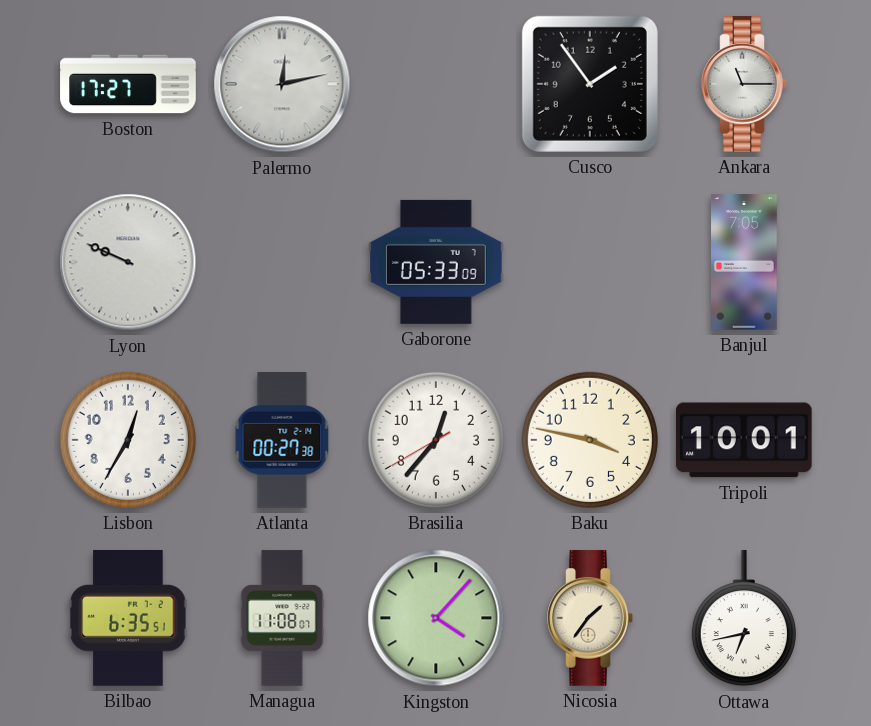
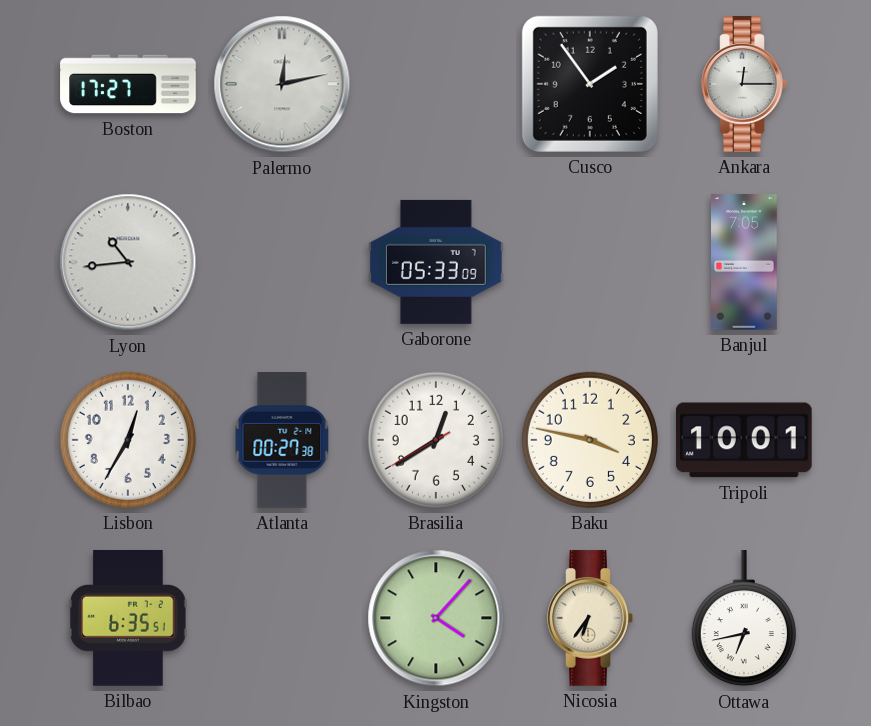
Ankara: 11:15 -> 12:15 (744, 84)
Lyon: 9:49 -> 10:44 (128, 262)
Brasilia: 12:36 -> 12:39 (436, 440)
Managua: 11:08 -> none (282, 618)
Nicosia: 1:36 -> 6:36 (590, 618)
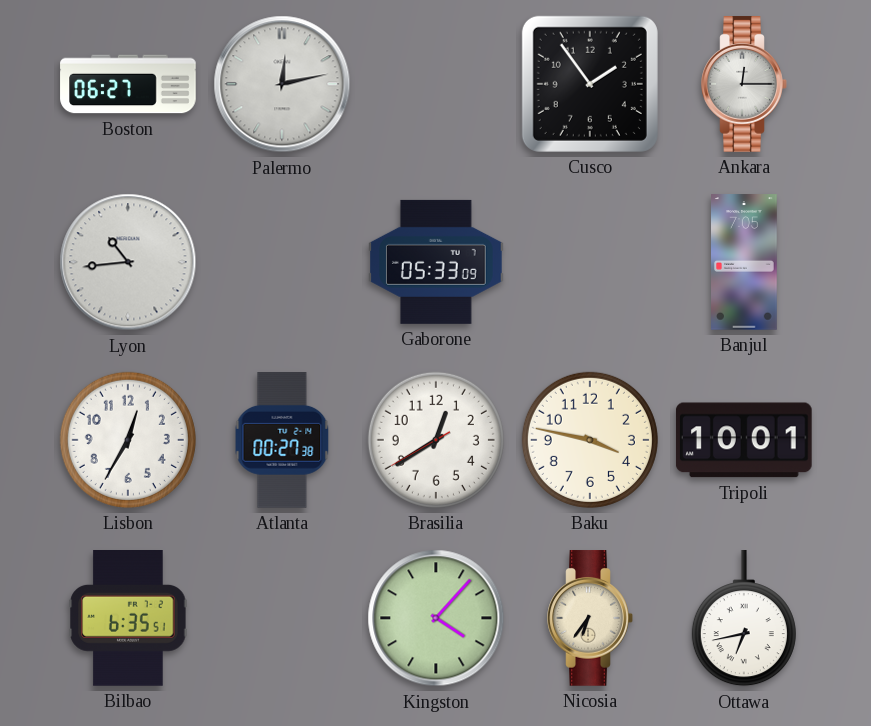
Boston: 17:27 -> 06:27 (128, 84)
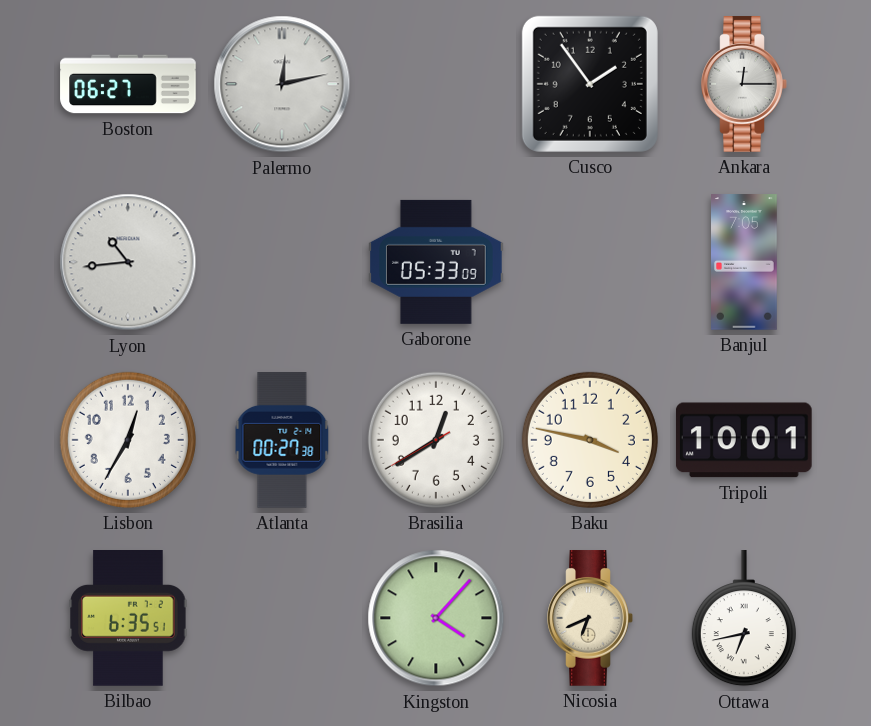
Nicosia: 6:36 -> 6:41 (590, 618)
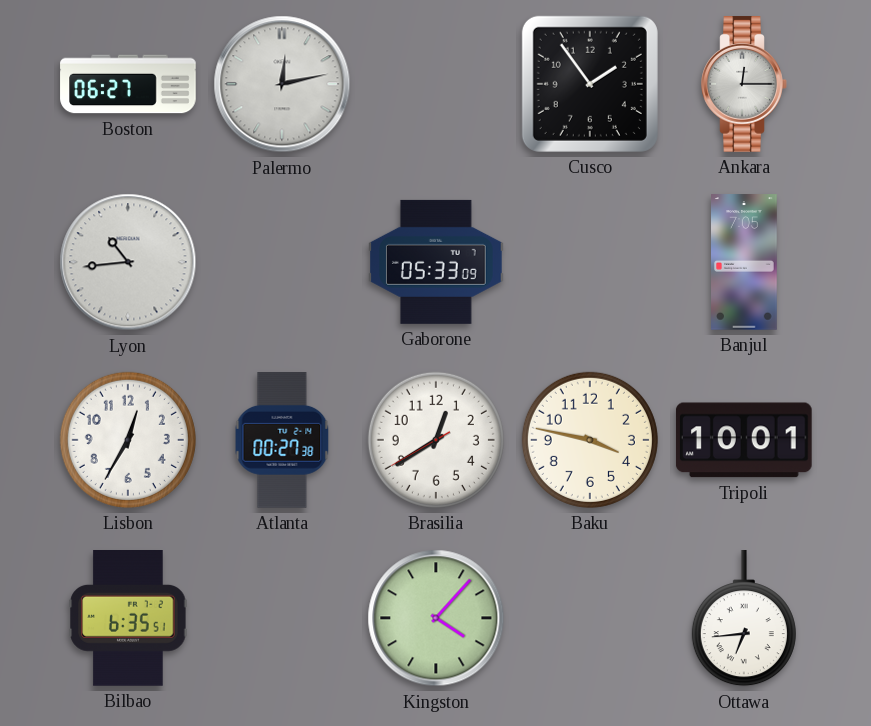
Nicosia: 6:41 -> none (590, 618)
Ottawa: 6:43 -> 6:44 (744, 619)
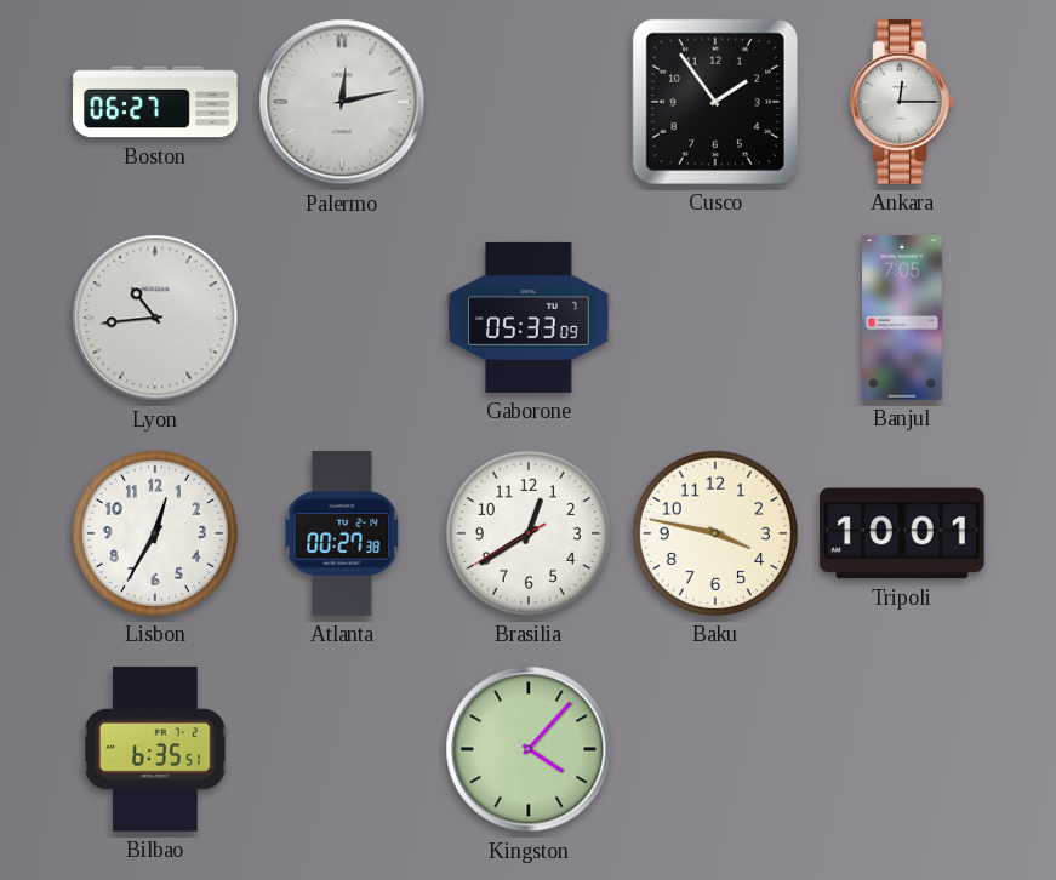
Ottawa: 6:44 -> none (744, 619)
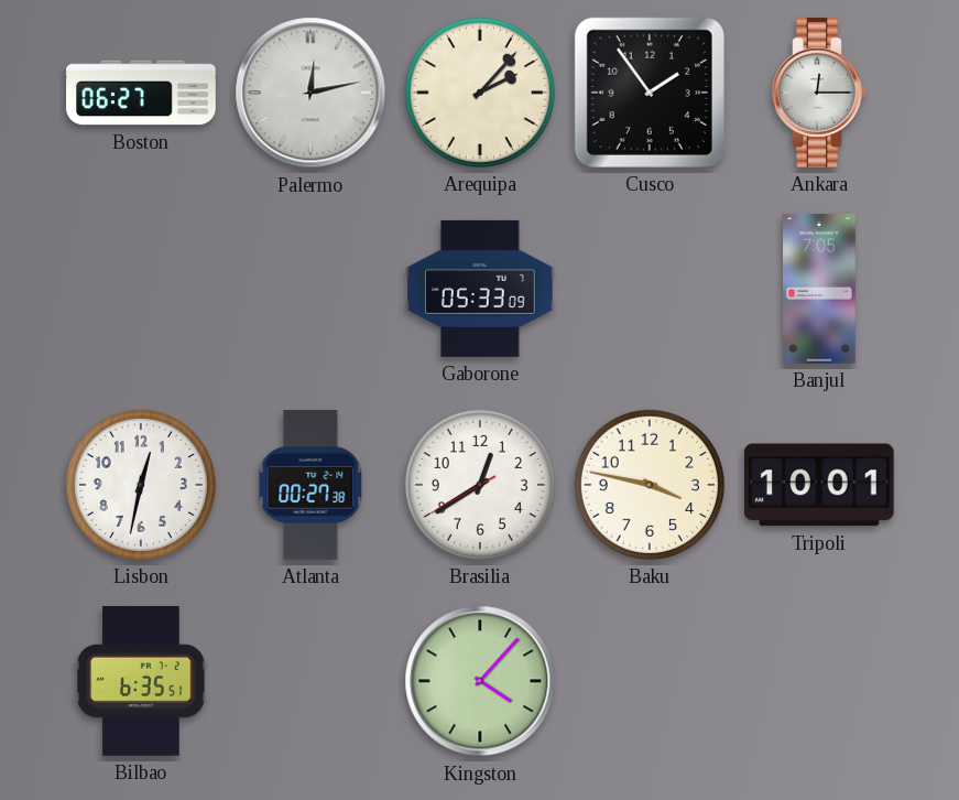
Arequipa: none -> 2:07 (480, 93)
Lyon: 10:44 -> none (155, 318)
Lisbon: 12:35 -> 12:32 (141, 485)
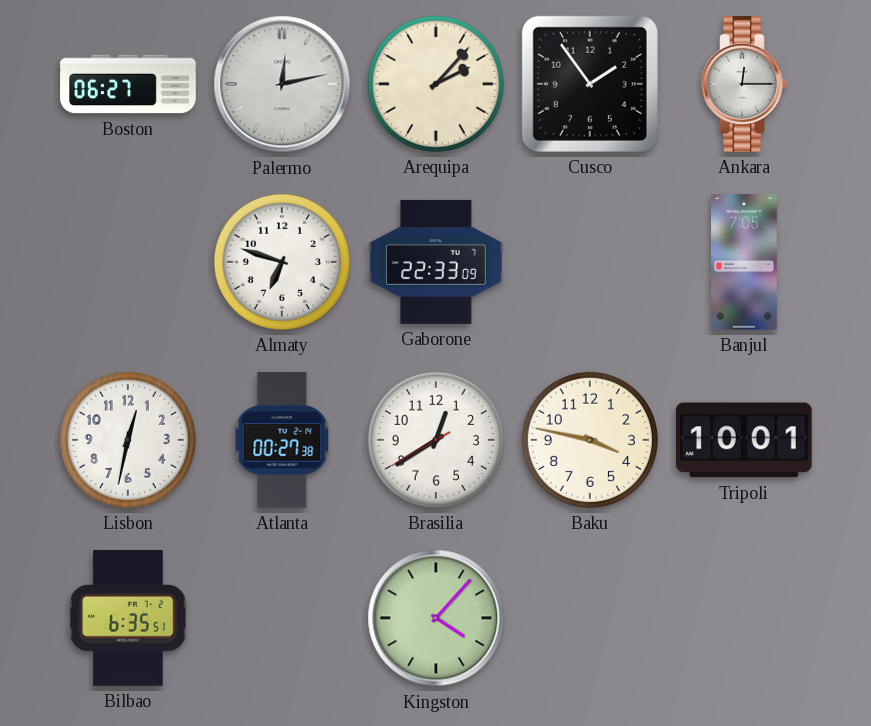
Almaty: none -> 6:48 (282, 262)
Gaborone: 05:33 -> 22:33 (436, 262)
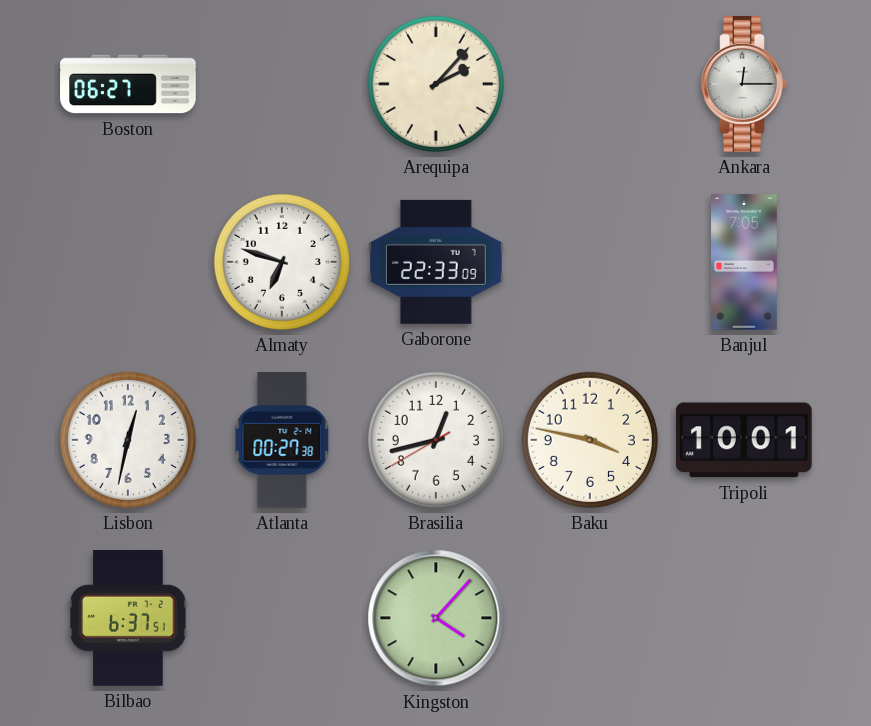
Palermo: 12:13 -> none (282, 84)
Cusco: 1:54 -> none (590, 84)
Brasilia: 12:39 -> 12:42 (436, 440)
Bilbao: 6:35 -> 6:37 (128, 618)
